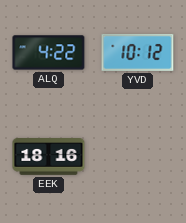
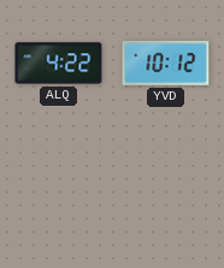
EEK: 18:16 -> none (49, 157)
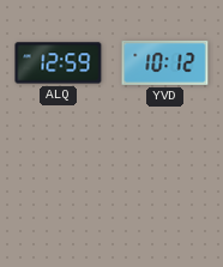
ALQ: 4:22 -> 12:59 (59, 63)
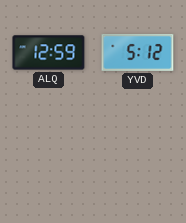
YVD: 10:12 -> 5:12 (138, 52)
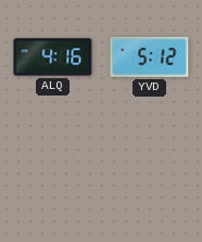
ALQ: 12:59 -> 4:16 (53, 58)
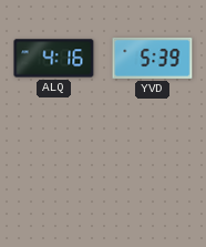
YVD: 5:12 -> 5:39 (153, 58)
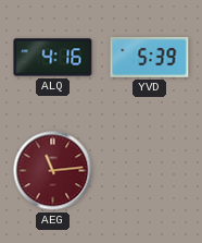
AEG: none -> 11:14 (53, 171)
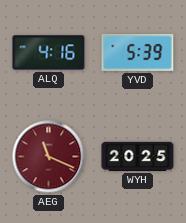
AEG: 11:14 -> 11:19 (49, 157)
WYH: none -> 20:25 (138, 156)
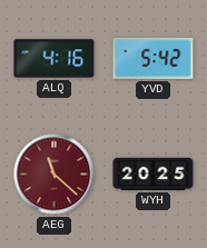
YVD: 5:39 -> 5:42 (154, 58)
AEG: 11:19 -> 11:22 (55, 175)
